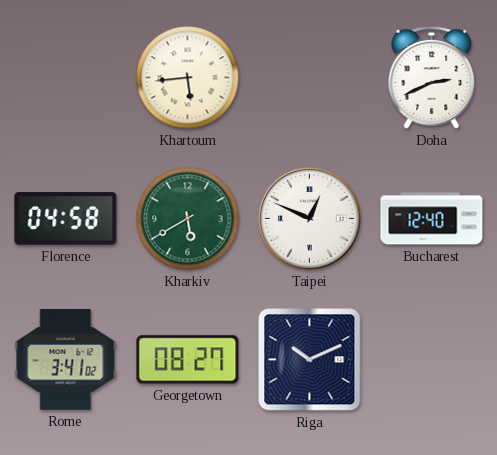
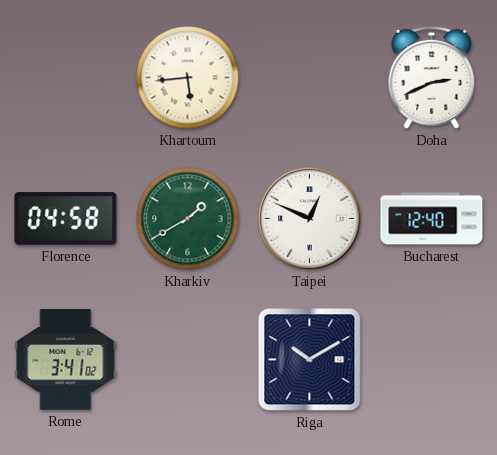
Kharkiv: 5:40 -> 1:40 (188, 219)
Georgetown: 08:27 -> none (188, 360)
Riga: 10:11 -> 10:10 (310, 360)
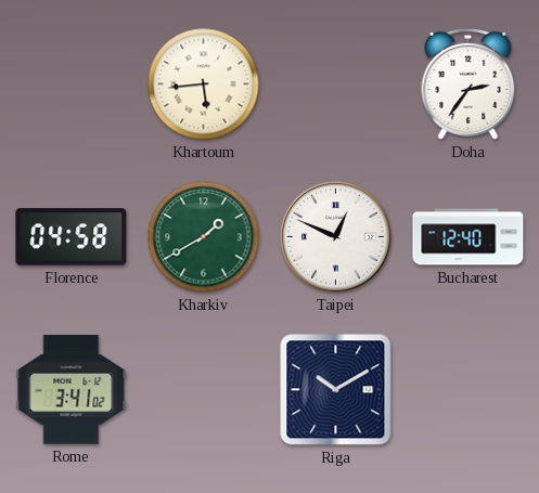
Doha: 2:41 -> 2:36 (469, 83)
